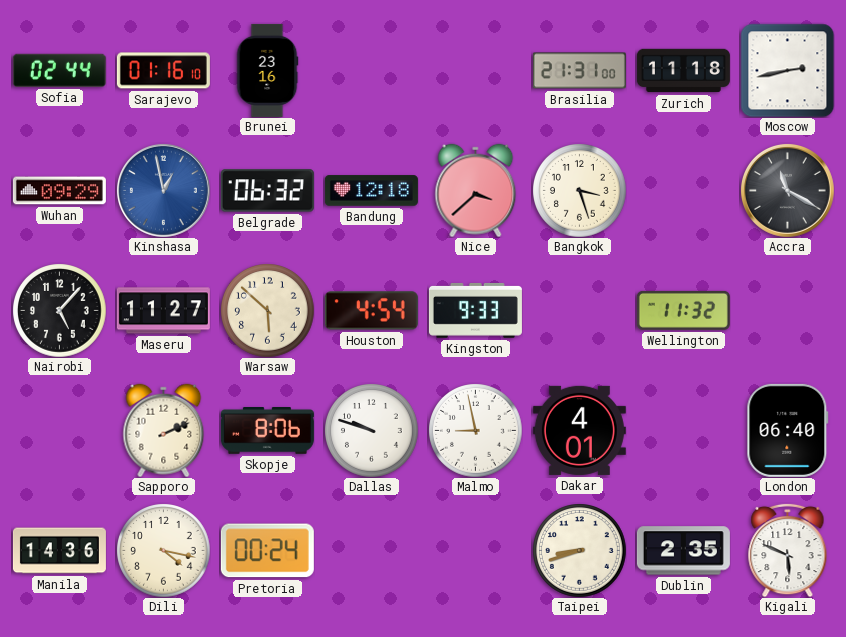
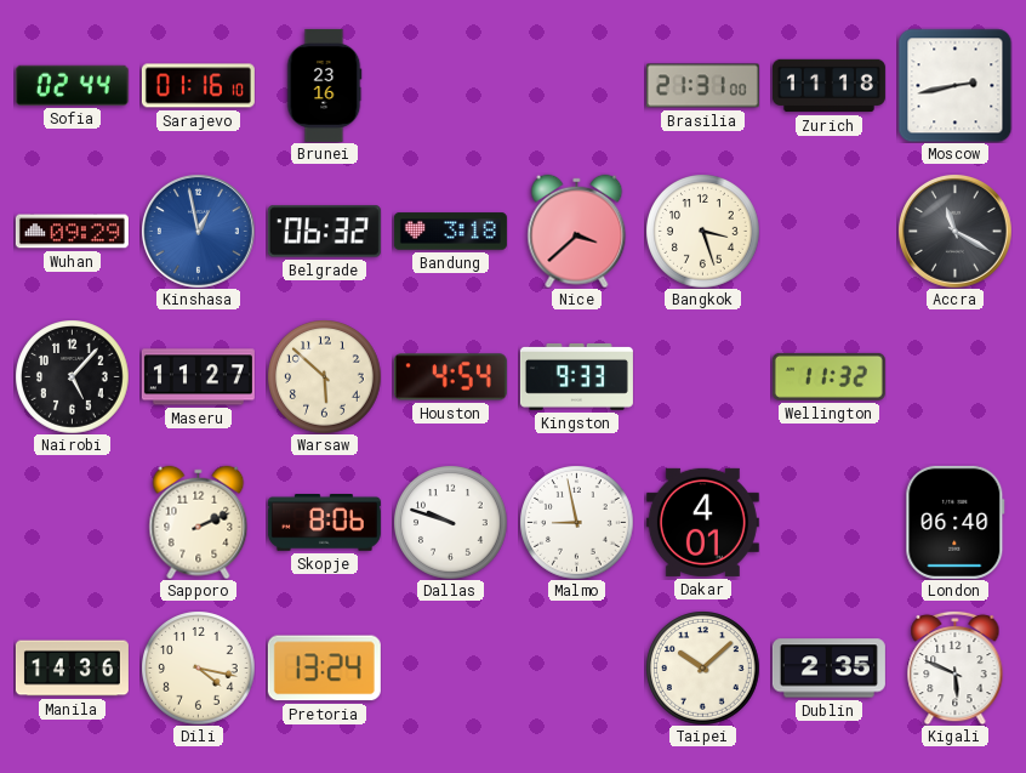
Bandung: 12:18 -> 3:18 (450, 232)
Pretoria: 00:24 -> 13:24 (324, 669)
Taipei: 8:42 -> 10:08 (702, 667)
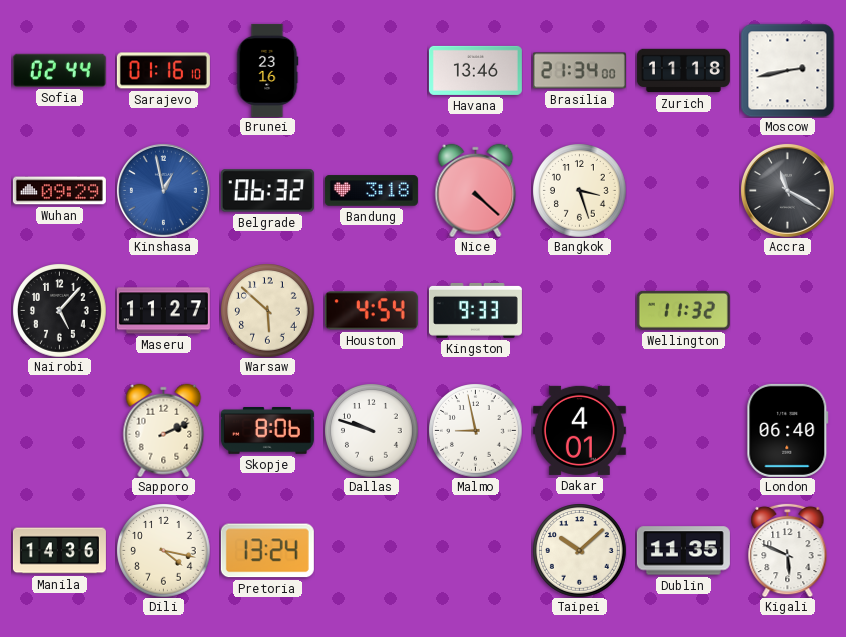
Havana: none -> 13:46 (475, 70)
Brasilia: 21:31 -> 21:34 (579, 71)
Nice: 3:38 -> 4:22 (476, 190)
Dublin: 2:35 -> 11:35 (683, 551)
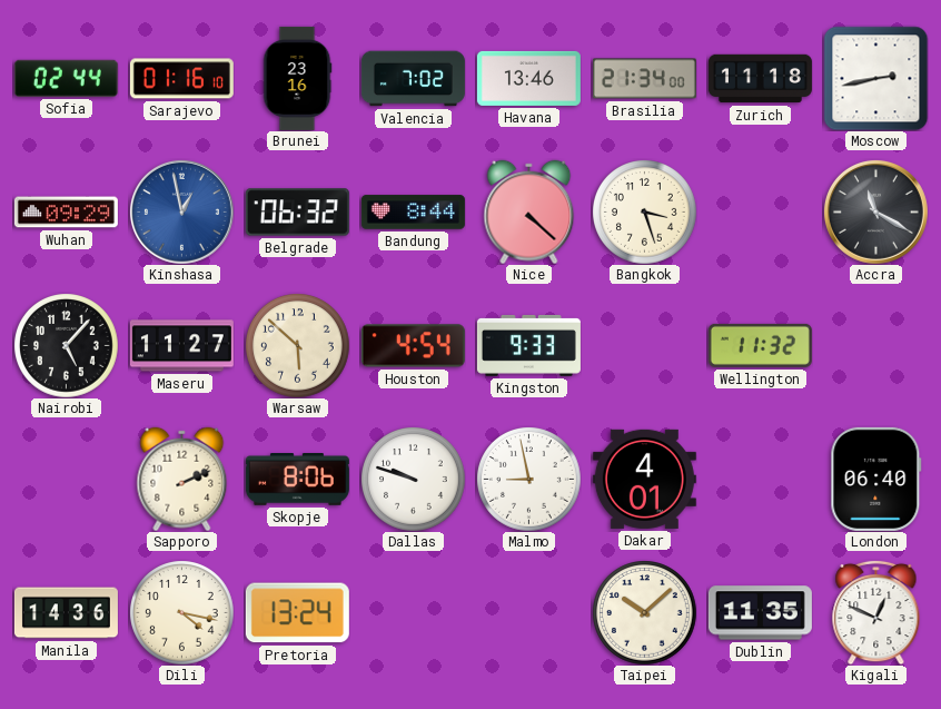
Valencia: none -> 7:02 (413, 79)
Bandung: 3:18 -> 8:44 (413, 213)
Kigali: 5:49 -> 12:49 (876, 612)
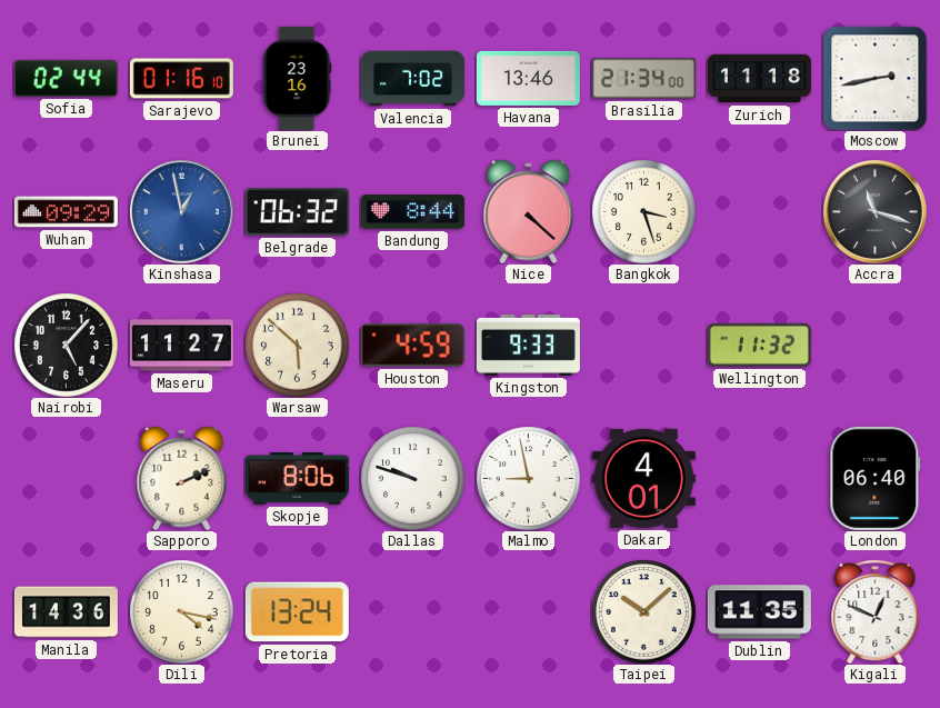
Accra: 11:20 -> 11:18 (874, 211)
Houston: 4:54 -> 4:59 (412, 346)
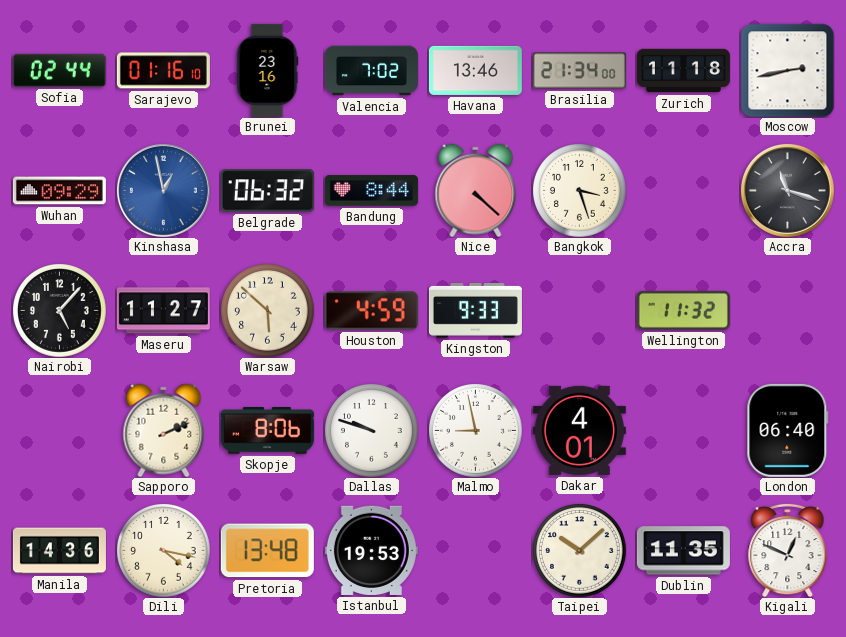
Pretoria: 13:24 -> 13:48 (267, 551)
Istanbul: none -> 19:53 (371, 550)
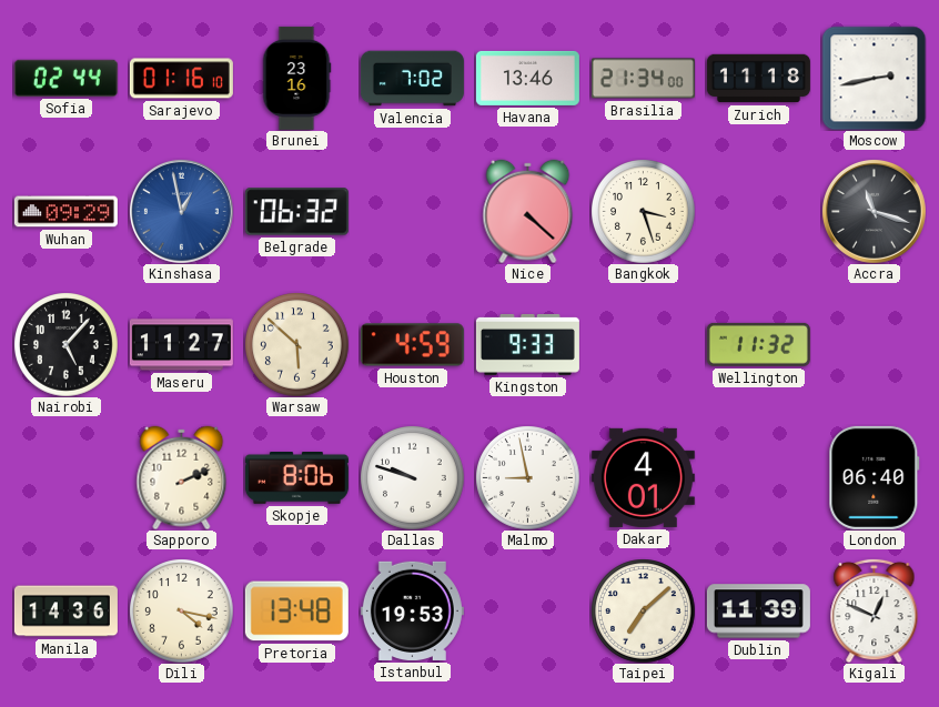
Bandung: 8:44 -> none (371, 191)
Taipei: 10:08 -> 7:08 (643, 610)
Dublin: 11:35 -> 11:39 (758, 612)
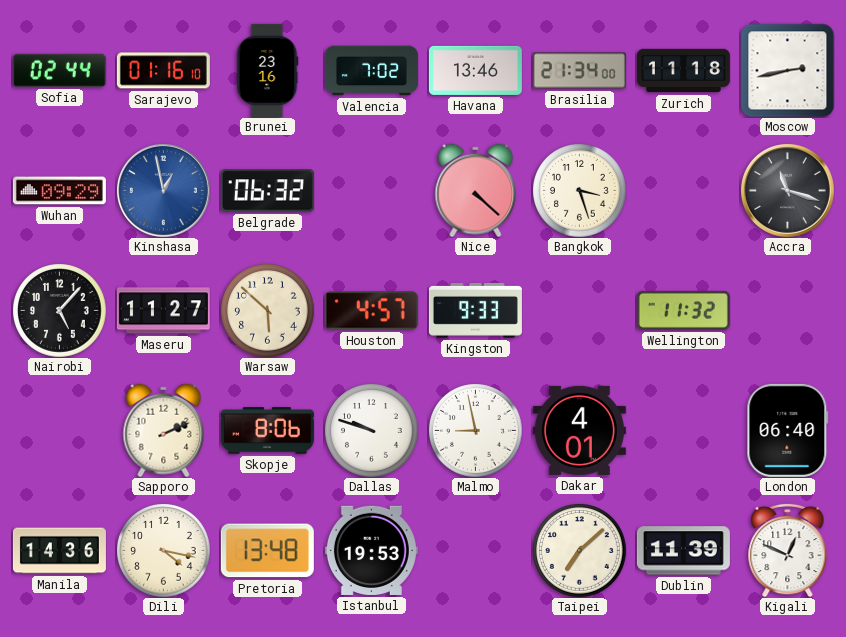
Houston: 4:59 -> 4:57 (371, 311)
